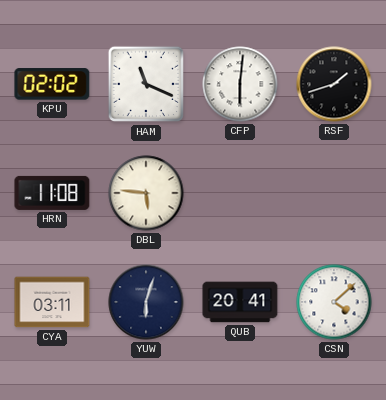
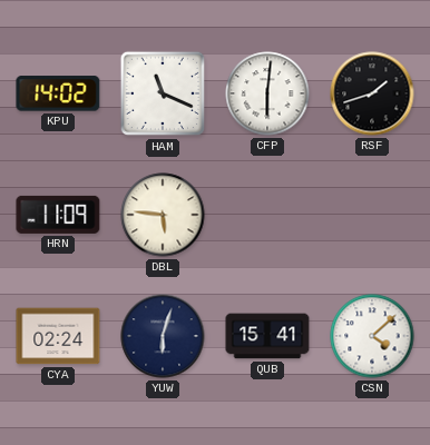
KPU: 02:02 -> 14:02 (58, 93)
HRN: 11:08 -> 11:09 (58, 215)
CYA: 03:11 -> 02:24 (58, 336)
QUB: 20:41 -> 15:41 (267, 336)
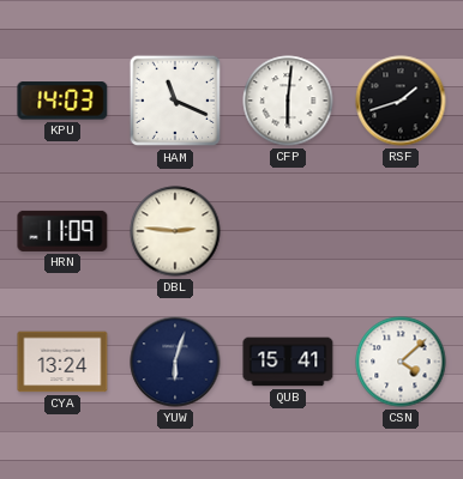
KPU: 14:02 -> 14:03 (62, 101)
DBL: 5:46 -> 2:46 (175, 231)
CYA: 02:24 -> 13:24 (62, 362)
